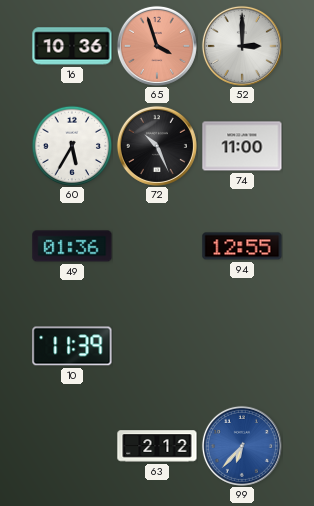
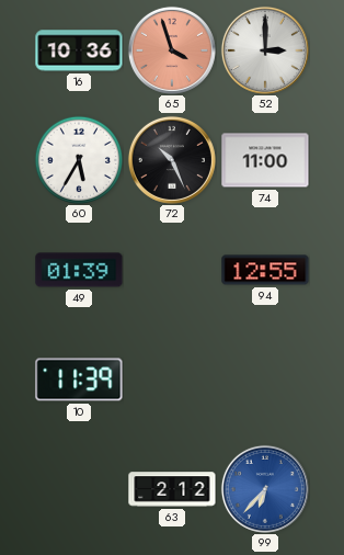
49: 01:36 -> 01:39 (79, 270)
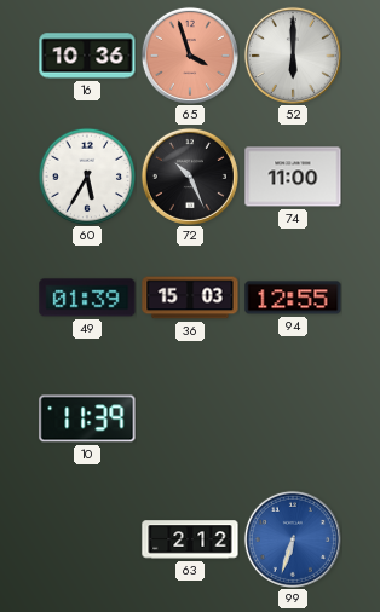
52: 3:00 -> 6:00 (293, 56)
36: none -> 15:03 (190, 298)
99: 6:37 -> 6:33 (293, 539)
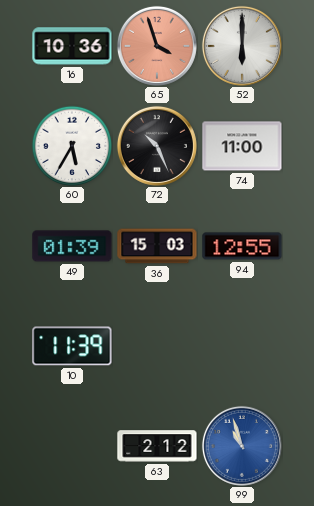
99: 6:33 -> 10:57 (242, 446)
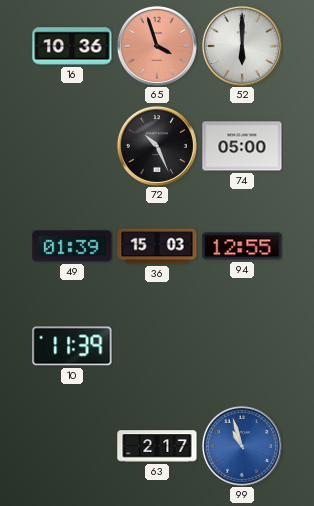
60: 5:35 -> none (72, 146)
74: 11:00 -> 05:00 (242, 146)
63: 2:12 -> 2:17 (157, 446)
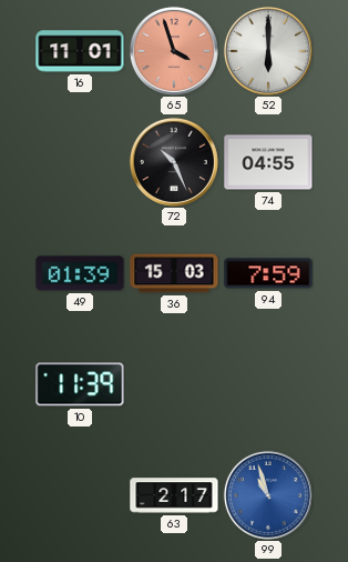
16: 10:36 -> 11:01 (80, 51)
74: 05:00 -> 04:55 (268, 162)
94: 12:55 -> 7:59 (268, 273)
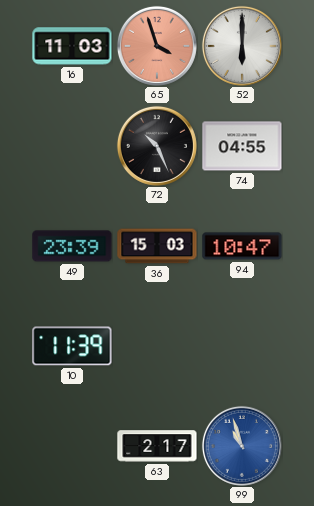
16: 11:01 -> 11:03 (72, 46)
49: 01:39 -> 23:39 (72, 246)
94: 7:59 -> 10:47 (242, 246)
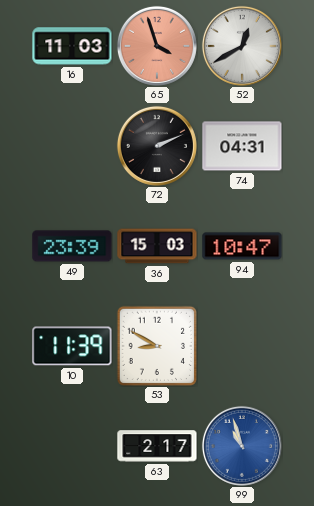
52: 6:00 -> 12:40 (242, 46)
72: 10:26 -> 2:11 (157, 146)
74: 04:55 -> 04:31 (242, 146)
53: none -> 8:50 (156, 345)
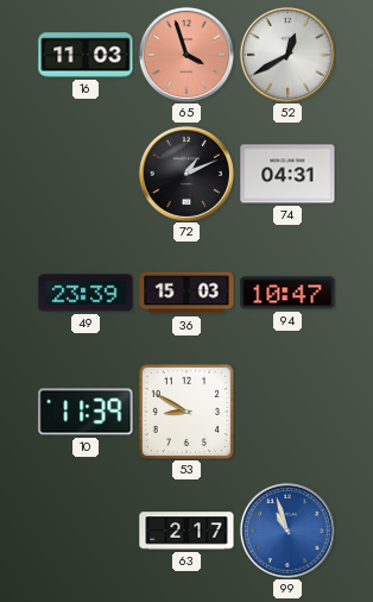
72: 2:11 -> 1:11 (186, 174)
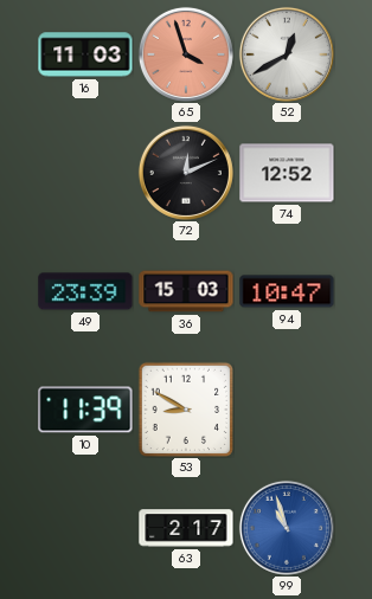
72: 1:11 -> 12:11 (186, 173)
74: 04:31 -> 12:52 (287, 173)
